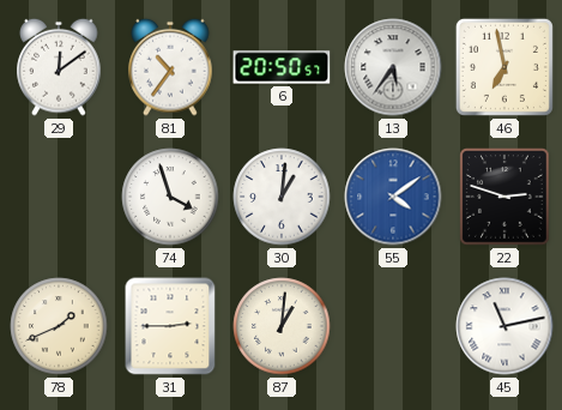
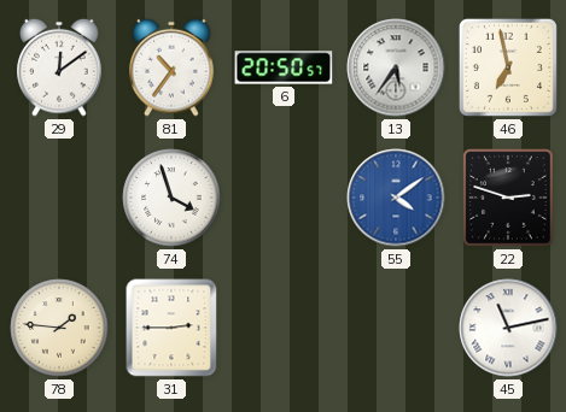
30: 1:01 -> none (282, 197)
78: 1:41 -> 1:46 (59, 328)
87: 1:01 -> none (282, 326)
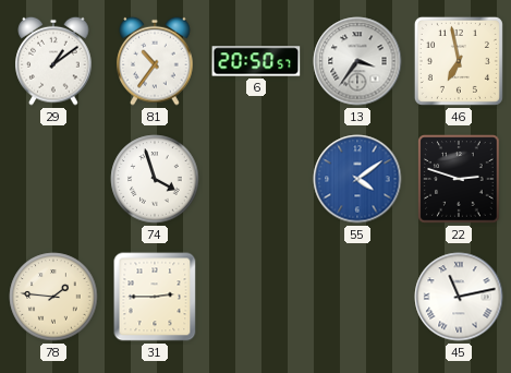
29: 12:09 -> 1:09 (53, 61)
13: 5:36 -> 3:36 (357, 61)
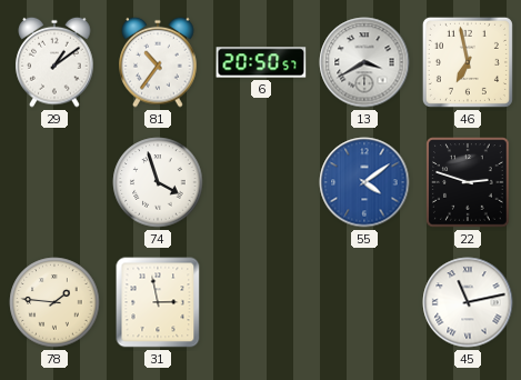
13: 3:36 -> 3:40 (364, 62)
31: 2:45 -> 2:58 (158, 302)
